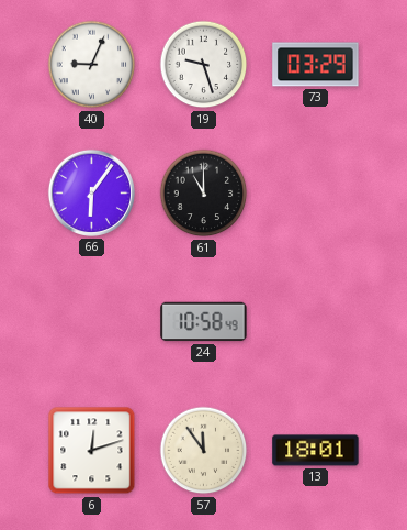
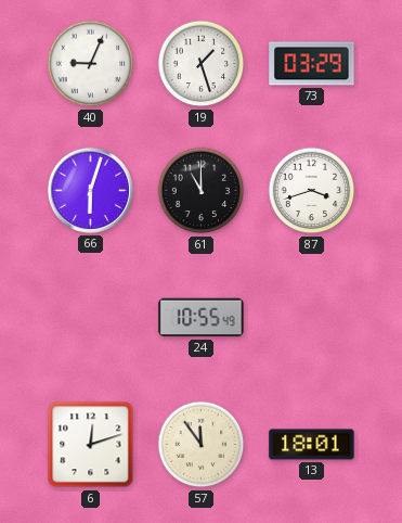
19: 9:27 -> 1:27 (202, 64)
66: 6:06 -> 6:03 (90, 190)
87: none -> 3:42 (312, 191)
24: 10:58 -> 10:55 (202, 318)
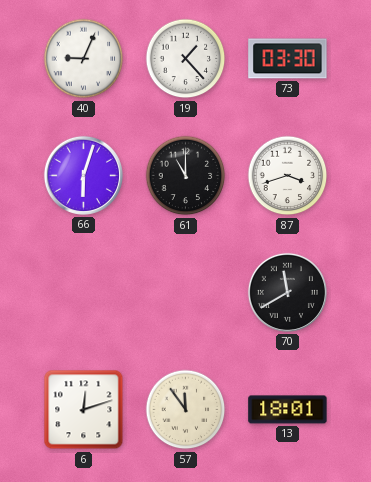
19: 1:27 -> 1:23 (186, 59)
73: 03:29 -> 03:30 (288, 59)
24: 10:55 -> none (202, 318)
70: none -> 11:40 (287, 292)
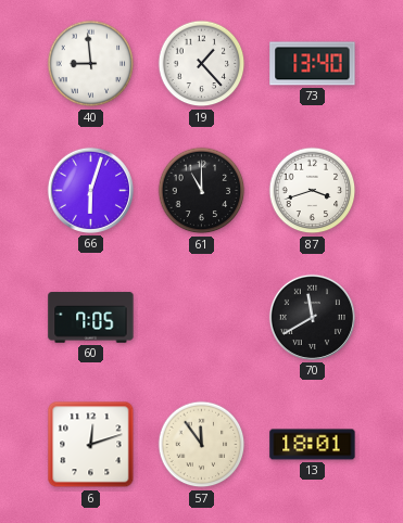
40: 9:04 -> 8:59 (91, 64)
73: 03:30 -> 13:40 (313, 64)
60: none -> 7:05 (91, 318)
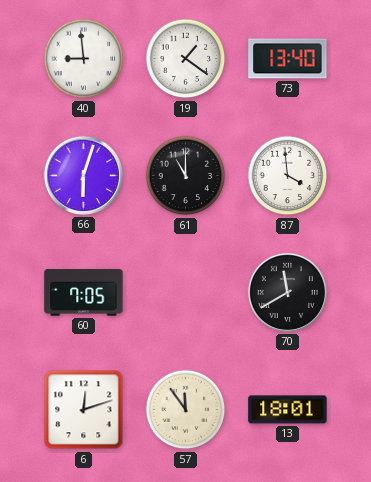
19: 1:23 -> 1:21 (186, 59)
87: 3:42 -> 3:59 (288, 176)
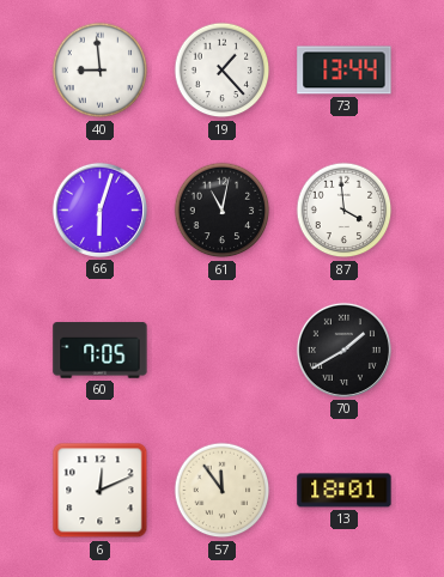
19: 1:21 -> 1:23 (223, 71)
73: 13:40 -> 13:44 (345, 71)
61: 11:00 -> 11:02 (223, 211)
70: 11:40 -> 1:40 (343, 350)
6: 12:12 -> 12:11 (101, 491)
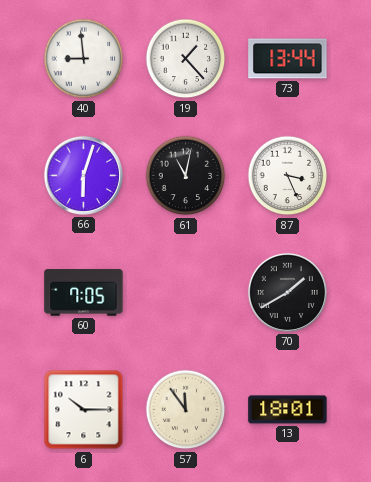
87: 3:59 -> 3:26 (288, 176)
6: 12:11 -> 10:15 (84, 410)
